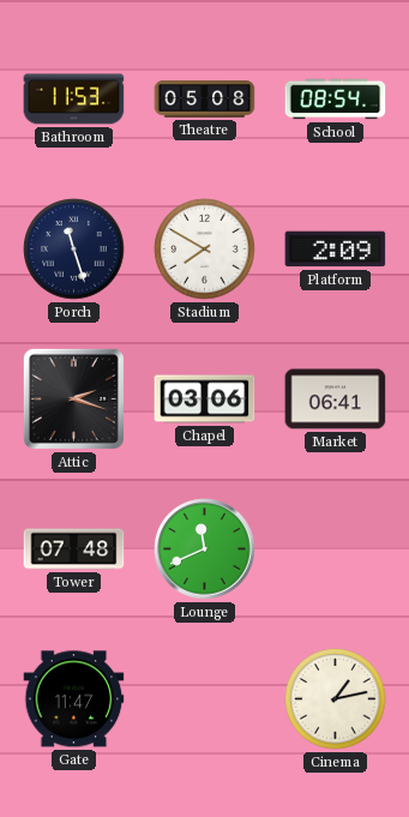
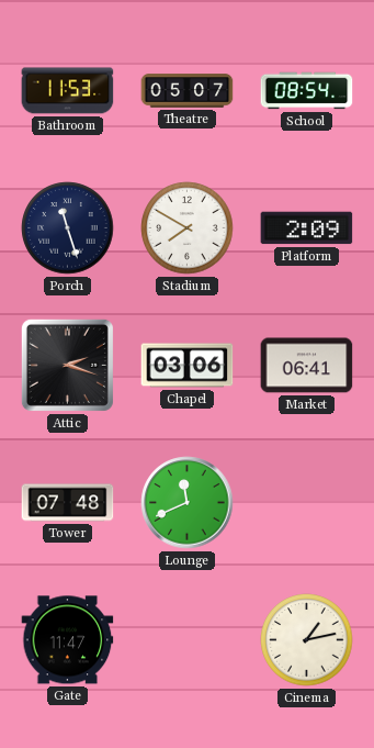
Theatre: 05:08 -> 05:07 (188, 91)
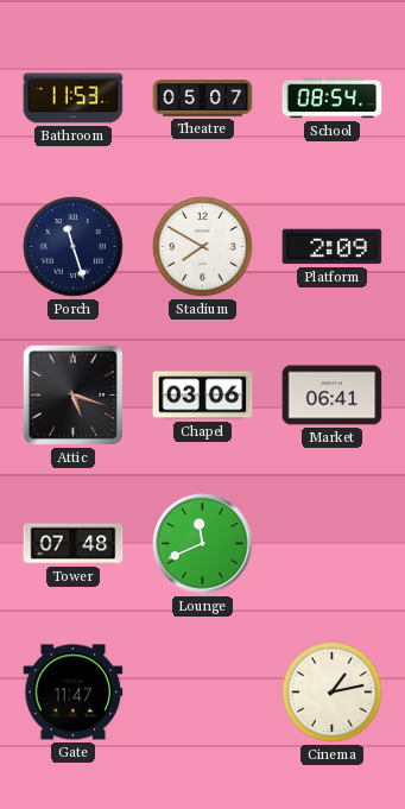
Attic: 2:18 -> 5:18 (72, 394)
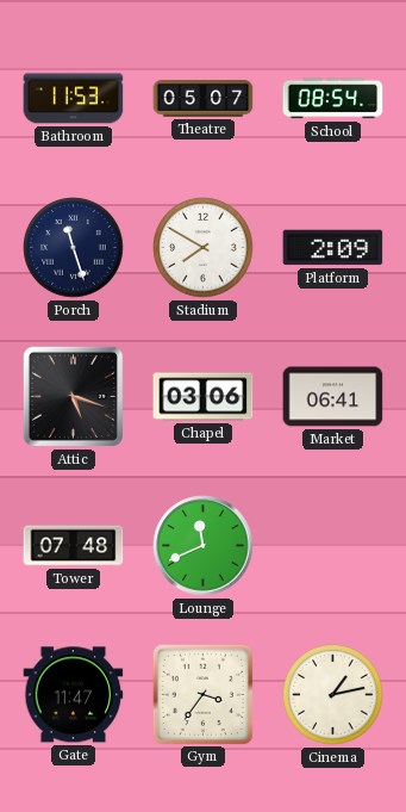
Gym: none -> 3:36 (202, 694)
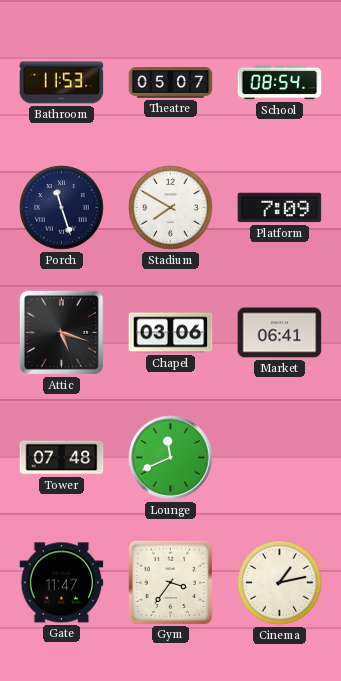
Platform: 2:09 -> 7:09 (280, 208)
